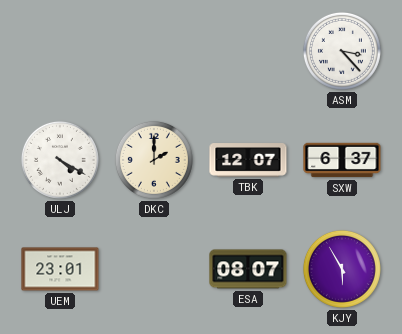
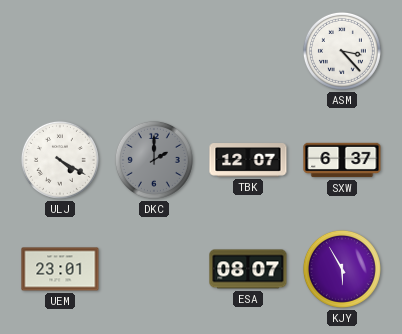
DKC dial: cream -> grey (154, 160)
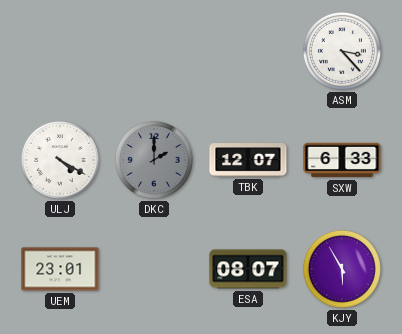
SXW: 6:37 -> 6:33 (342, 160)
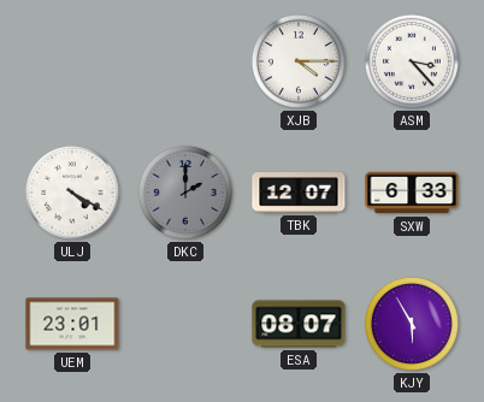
XJB: none -> 4:15 (299, 61)
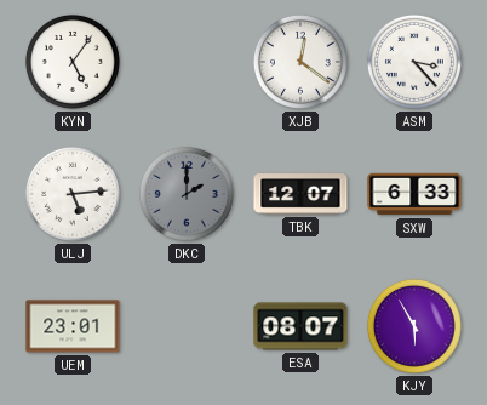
KYN: none -> 5:06 (73, 62)
XJB: 4:15 -> 12:21 (300, 62)
ULJ: 4:20 -> 5:14 (73, 194)
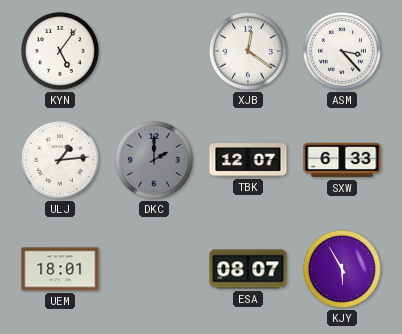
ULJ: 5:14 -> 1:14 (60, 160)
UEM: 23:01 -> 18:01 (60, 269)
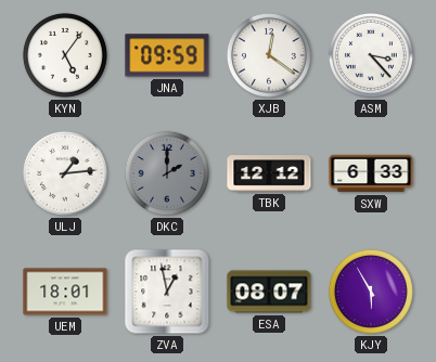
JNA: none -> 09:59 (167, 55)
TBK: 12:07 -> 12:12 (269, 173)
ZVA: none -> 12:58 (167, 292)
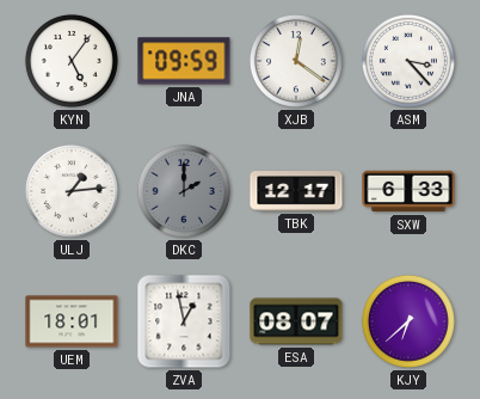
TBK: 12:12 -> 12:17 (296, 191)
KJY: 5:55 -> 6:38 (408, 321)
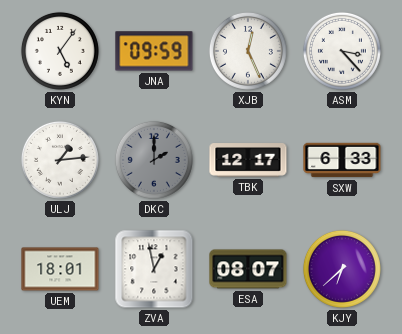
XJB: 12:21 -> 12:26 (248, 51)
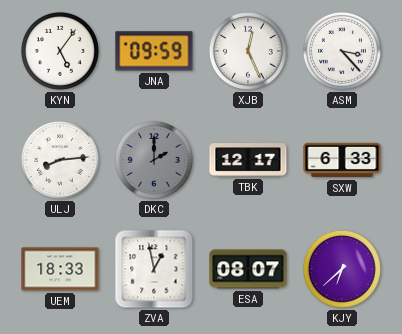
ULJ: 1:14 -> 8:14 (60, 160)
UEM: 18:01 -> 18:33 (60, 269)
